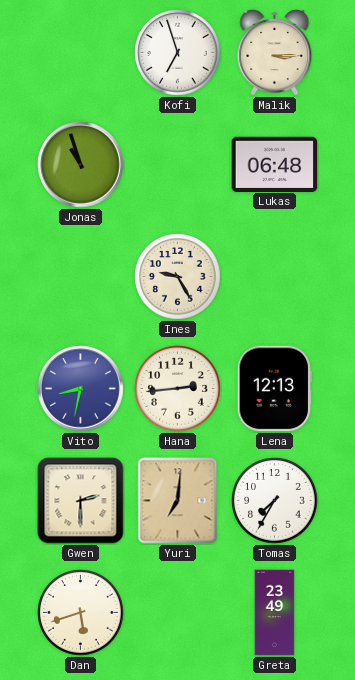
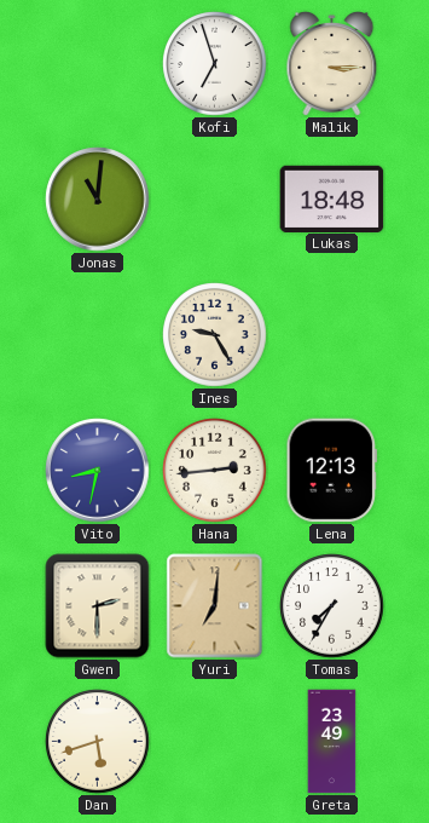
Jonas: 10:57 -> 11:01 (98, 200)
Lukas: 06:48 -> 18:48 (332, 198)
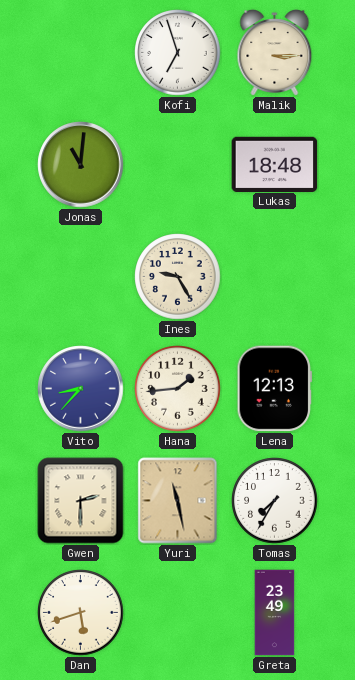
Vito: 8:32 -> 8:37 (81, 389)
Hana: 2:44 -> 1:44 (178, 389)
Yuri: 7:01 -> 11:28 (178, 501)
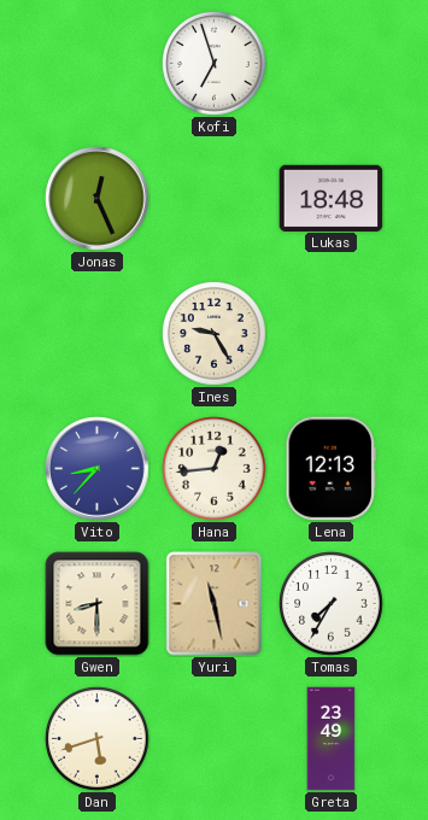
Malik: 3:15 -> none (275, 53)
Jonas: 11:01 -> 12:26 (98, 199)
Hana: 1:44 -> 12:44 (215, 469)
Gwen: 2:30 -> 8:30 (98, 604)
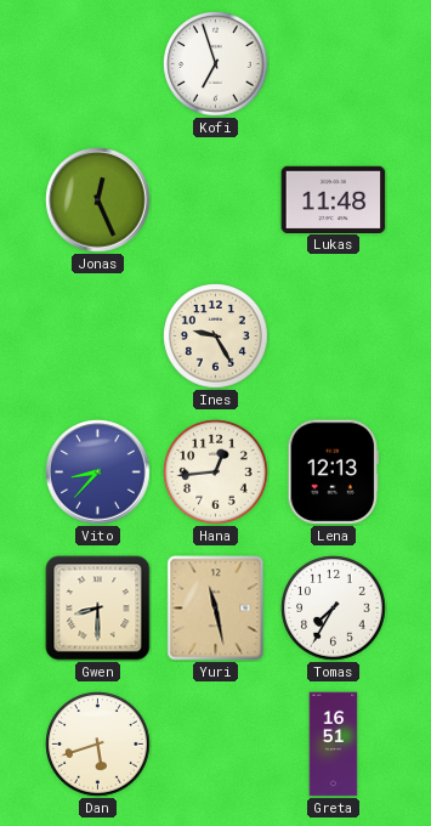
Lukas: 18:48 -> 11:48 (334, 199)
Greta: 23:49 -> 16:51 (334, 745)
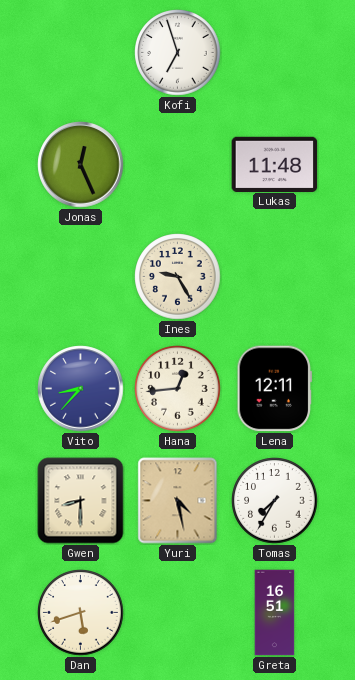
Lena: 12:13 -> 12:11 (275, 389)
Yuri: 11:28 -> 4:28 (178, 501)
